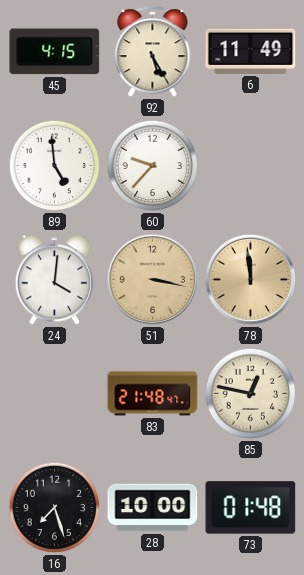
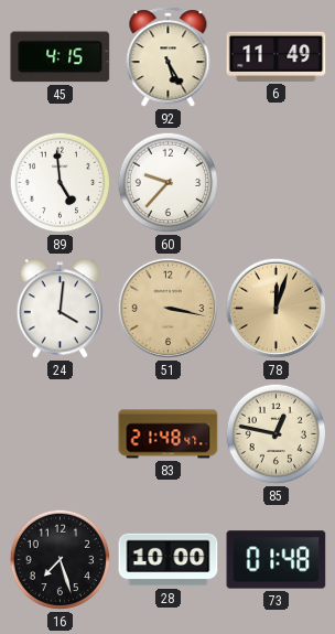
78: 11:59 -> 12:03 (277, 309)
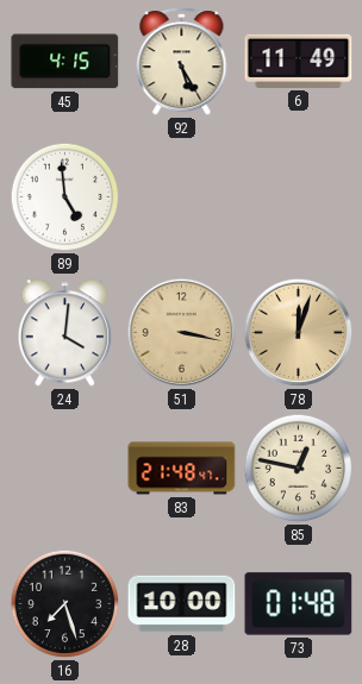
60: 9:37 -> none (169, 183)
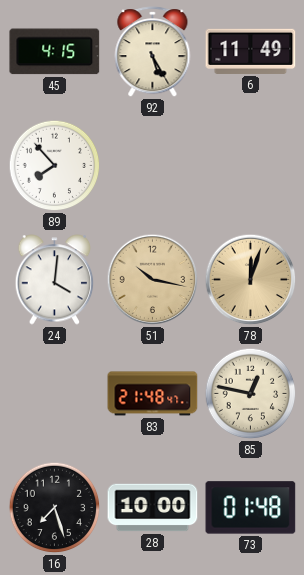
89: 4:59 -> 7:53 (55, 166)
51: 3:17 -> 10:17 (153, 280)
